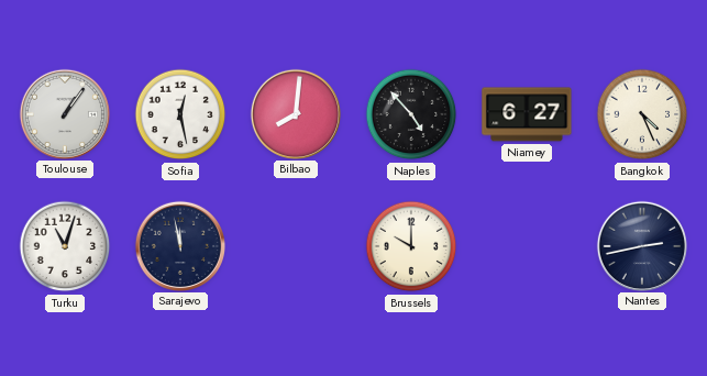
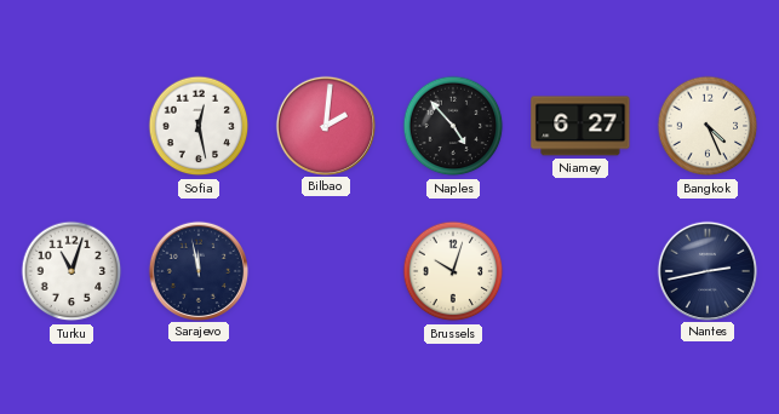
Toulouse: 1:06 -> none (64, 113)
Bilbao: 8:01 -> 2:01 (325, 125)
Brussels: 10:00 -> 10:03 (453, 271)
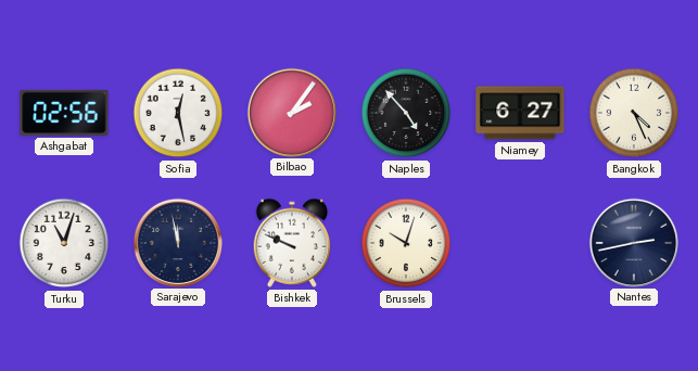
Ashgabat: none -> 02:56 (64, 113)
Bilbao: 2:01 -> 2:06 (291, 112)
Bishkek: none -> 9:49 (292, 243)
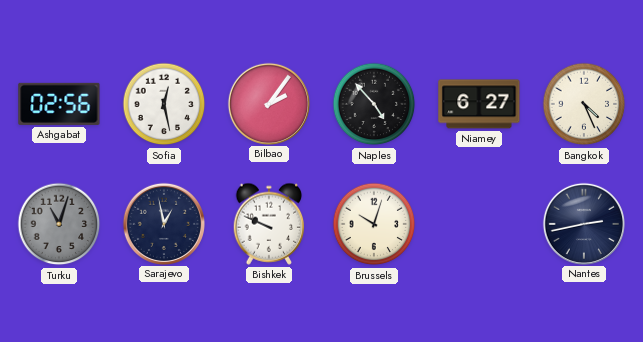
Turku dial: white -> grey (59, 224)
Sarajevo: 11:58 -> 12:58 (163, 223)
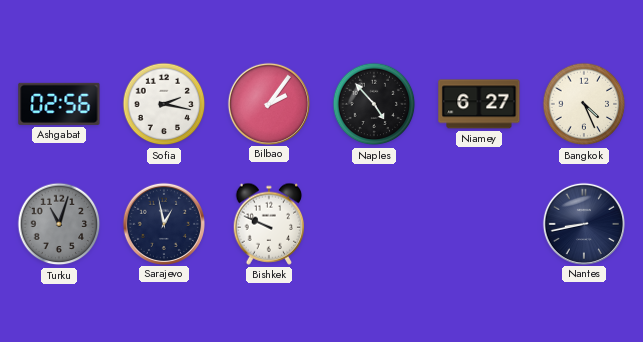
Sofia: 12:28 -> 2:17 (164, 104)
Brussels: 10:03 -> none (374, 224)
Nantes: 2:43 -> 8:43 (583, 223)
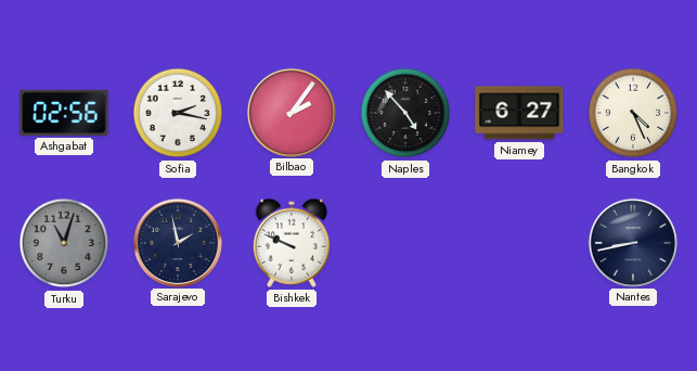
Sarajevo: 12:58 -> 1:58 (177, 242)
